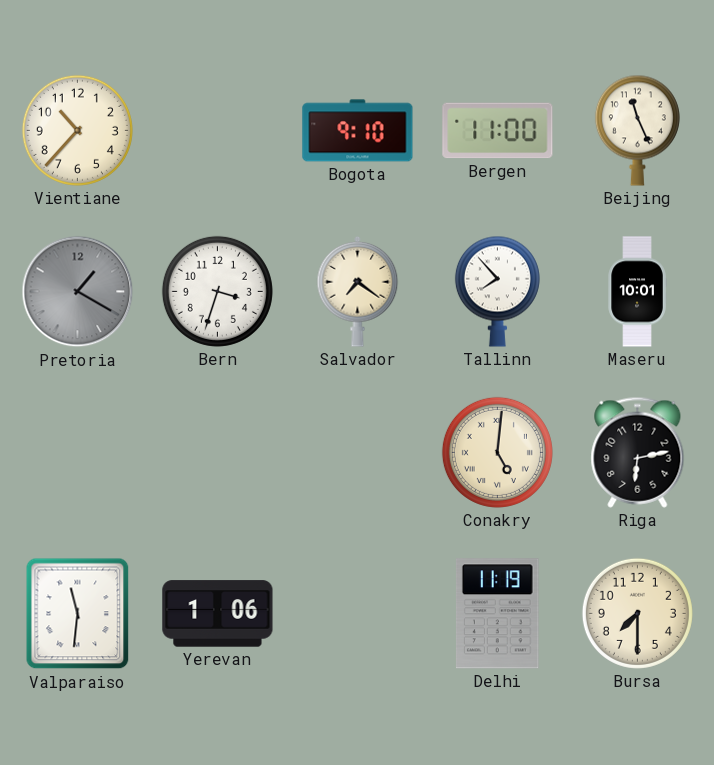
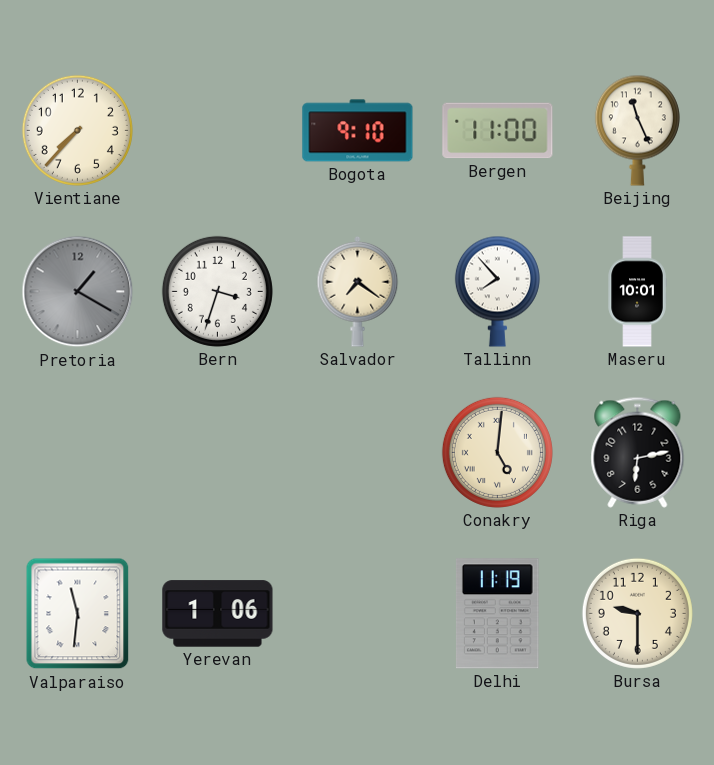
Vientiane: 10:37 -> 7:37 (77, 130)
Bursa: 7:30 -> 9:30 (637, 613)
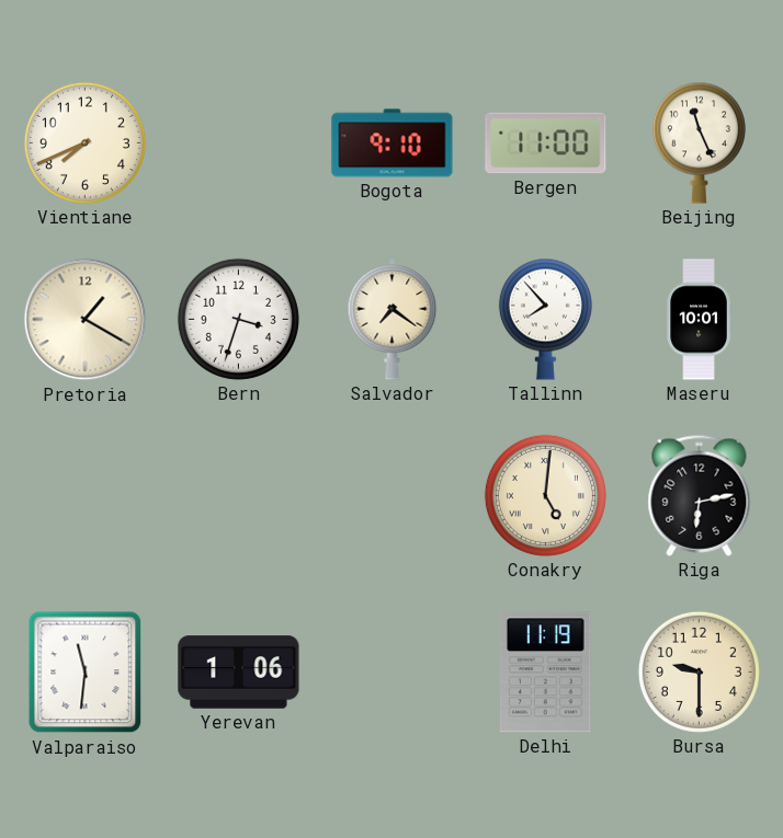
Vientiane: 7:37 -> 7:41 (84, 142)
Pretoria dial: grey -> cream (86, 320)
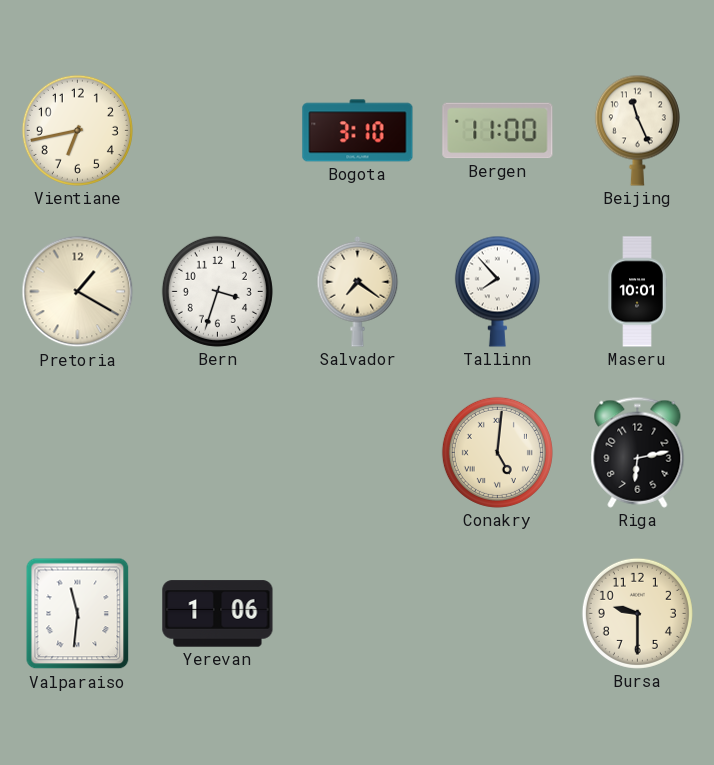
Vientiane: 7:41 -> 6:43 (77, 130)
Bogota: 9:10 -> 3:10 (358, 131)
Delhi: 11:19 -> none (545, 673)
